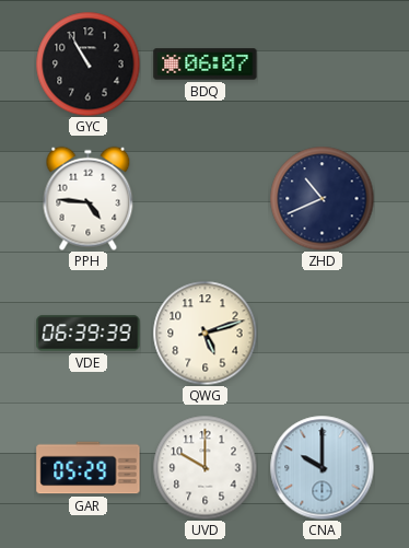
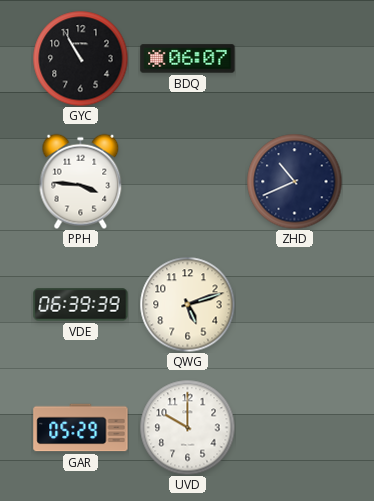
PPH: 4:46 -> 3:46 (81, 181)
CNA: 10:00 -> none (322, 467)
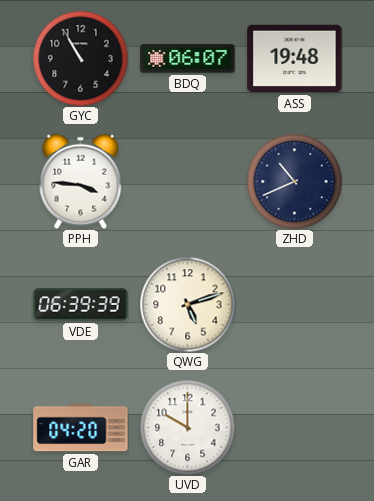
ASS: none -> 19:48 (295, 59)
GAR: 05:29 -> 04:20 (81, 428)
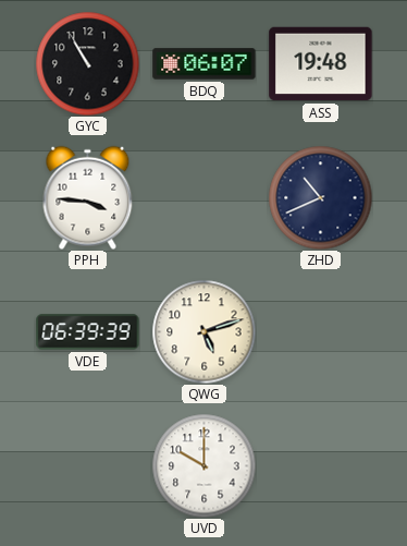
GAR: 04:20 -> none (81, 428)
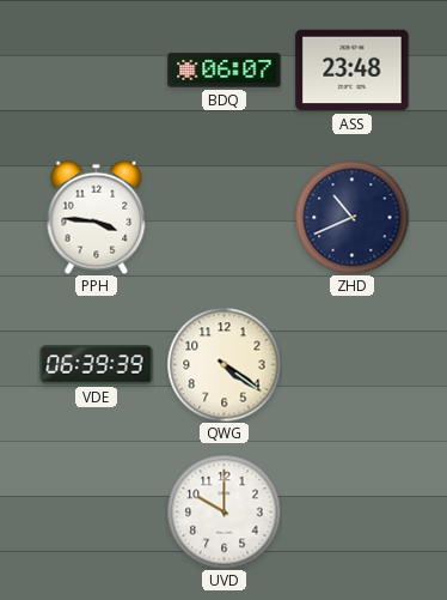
GYC: 10:55 -> none (87, 63)
ASS: 19:48 -> 23:48 (353, 71)
QWG: 5:12 -> 4:21 (223, 364)
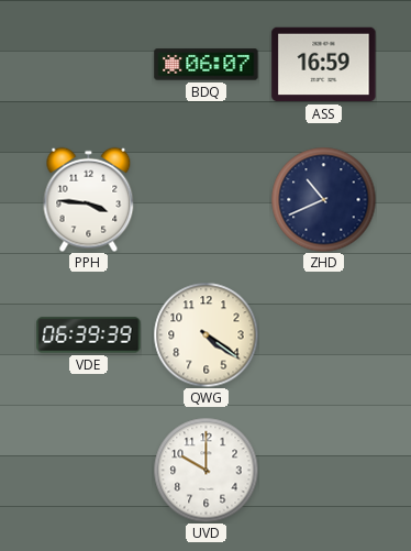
ASS: 23:48 -> 16:59 (324, 65)
